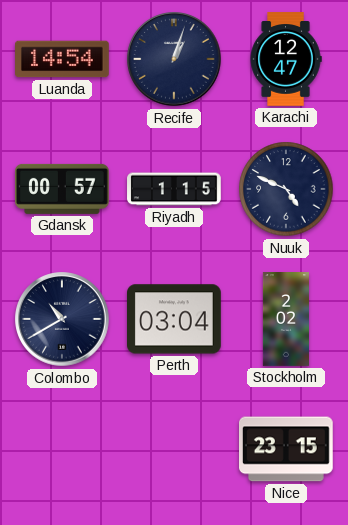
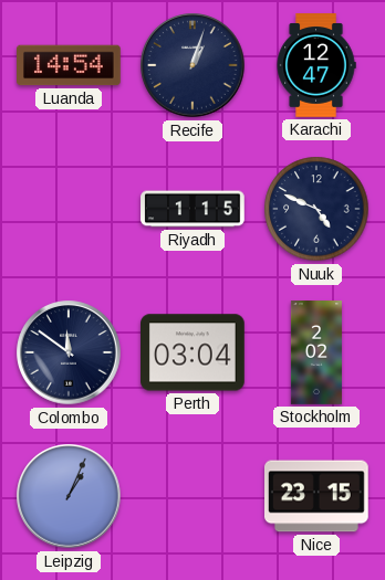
Gdansk: 00:57 -> none (63, 189)
Colombo: 10:40 -> 11:51 (69, 352)
Leipzig: none -> 1:04 (69, 496)
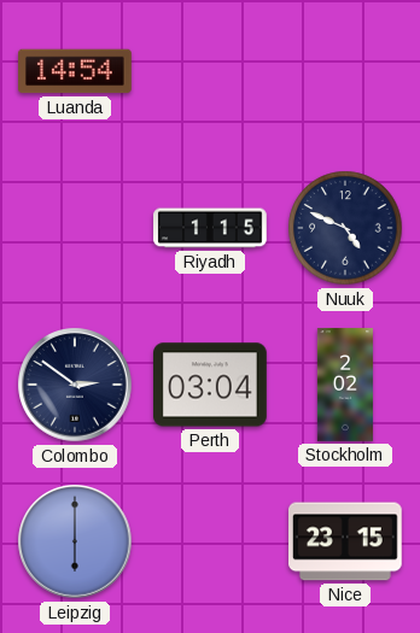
Recife: 1:03 -> none (192, 65)
Karachi: 12:47 -> none (316, 65)
Colombo: 11:51 -> 2:51 (75, 385)
Leipzig: 1:04 -> 6:00 (75, 541)
